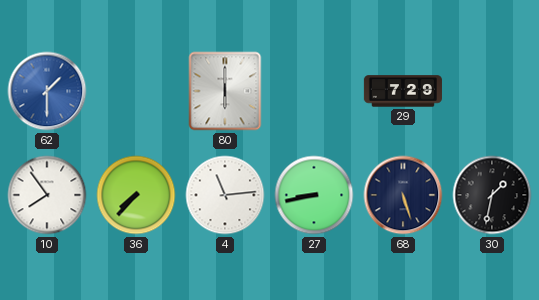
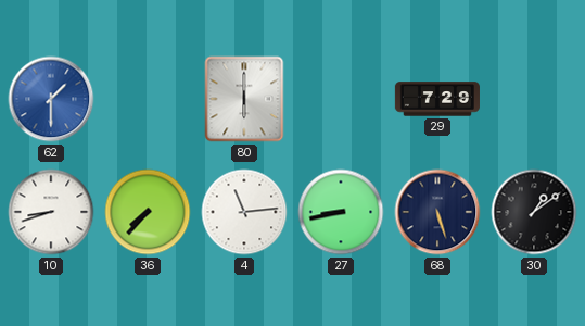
10: 7:54 -> 8:42 (51, 212)
30: 1:32 -> 1:09 (534, 212)
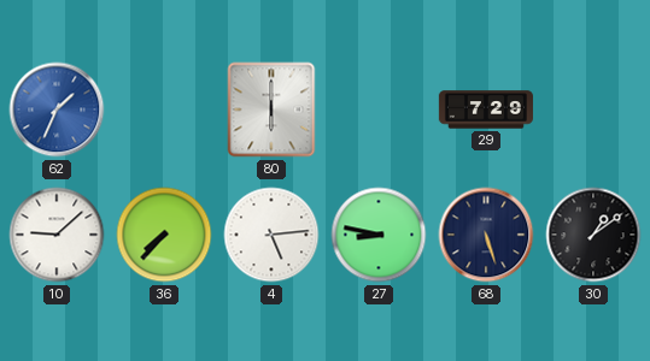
62: 1:30 -> 1:34 (57, 110)
10: 8:42 -> 9:08 (57, 235)
4: 11:14 -> 5:14 (271, 235)
27: 8:43 -> 8:47 (379, 235)
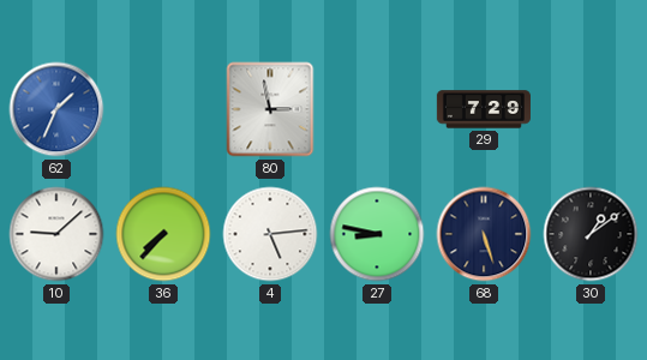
80: 6:00 -> 2:58 (270, 109)
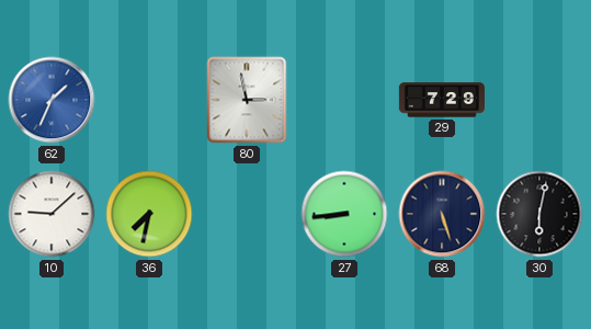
36: 7:37 -> 7:32 (149, 214)
4: 5:14 -> none (270, 234)
27: 8:47 -> 8:44 (344, 214)
30: 1:09 -> 6:02 (539, 214)
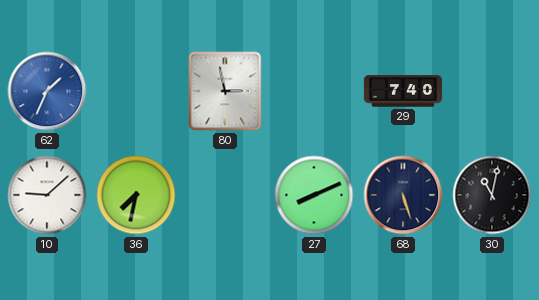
29: 7:29 -> 7:40 (403, 91)
27: 8:44 -> 8:11 (314, 195)
30: 6:02 -> 11:02 (492, 195)
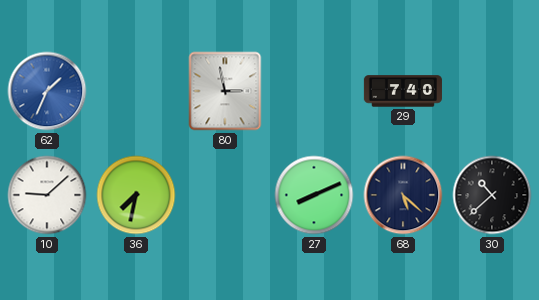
68: 5:27 -> 5:22 (403, 195)
30: 11:02 -> 10:38 (492, 195)
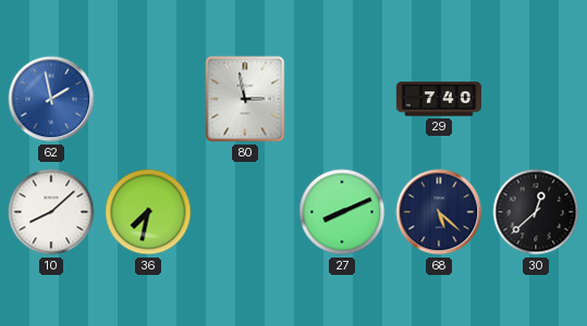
62: 1:34 -> 1:58 (51, 99)
10: 9:08 -> 8:08 (51, 212)
30: 10:38 -> 12:38 (536, 212)
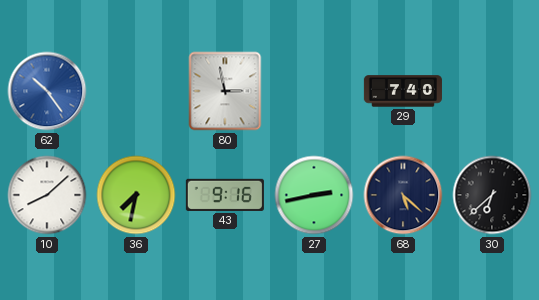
62: 1:58 -> 10:24 (47, 91)
43: none -> 9:16 (225, 195)
27: 8:11 -> 2:43 (314, 195)
30: 12:38 -> 6:38 (492, 195)
